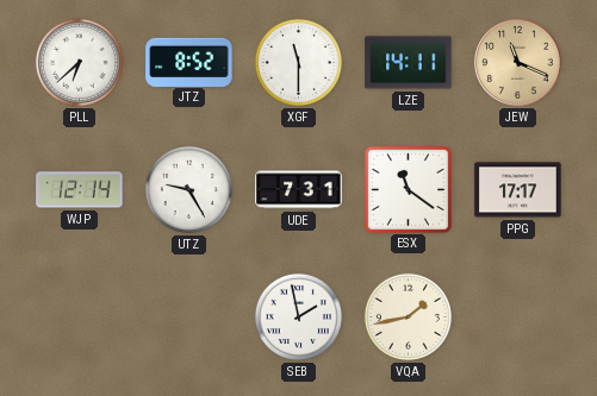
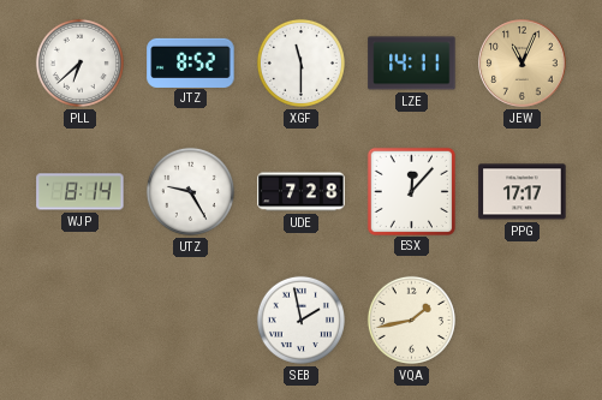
JEW: 11:19 -> 11:04 (523, 64)
WJP: 12:14 -> 8:14 (81, 192)
UDE: 7:31 -> 7:28 (302, 192)
ESX: 11:21 -> 12:07 (411, 191)
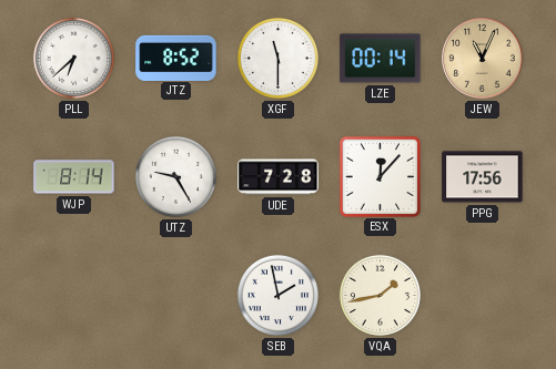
LZE: 14:11 -> 00:14 (381, 59)
PPG: 17:17 -> 17:56 (483, 177)
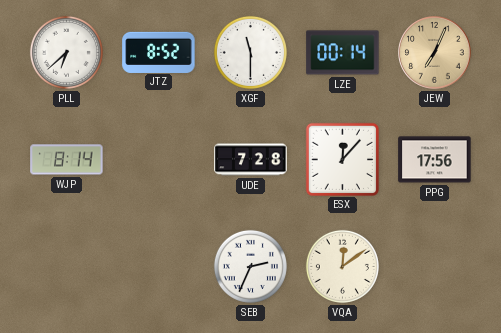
JEW: 11:04 -> 7:04 (435, 53)
UTZ: 9:25 -> none (175, 176)
SEB: 1:58 -> 2:34 (250, 266)
VQA: 1:43 -> 12:09 (342, 266)
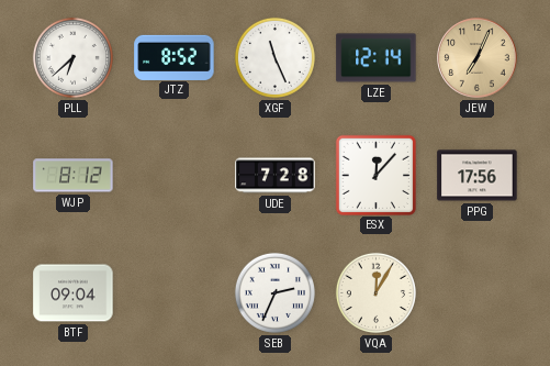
XGF: 11:30 -> 11:26 (274, 57)
LZE: 00:14 -> 12:14 (377, 58)
WJP: 8:14 -> 8:12 (74, 176)
BTF: none -> 09:04 (74, 293)
VQA: 12:09 -> 12:05 (375, 292)
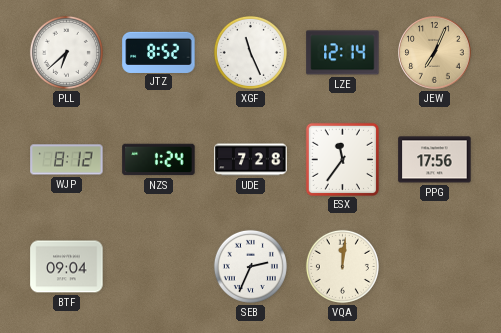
NZS: none -> 1:24 (159, 160)
ESX: 12:07 -> 11:36 (342, 159)
VQA: 12:05 -> 12:01 (342, 266)
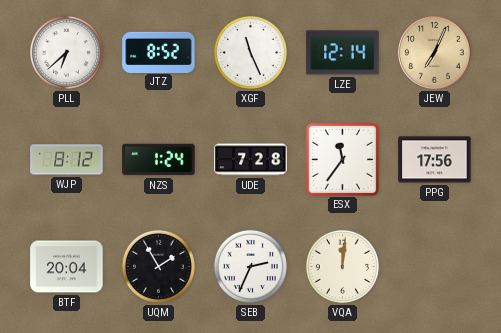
BTF: 09:04 -> 20:04 (67, 267)
UQM: none -> 1:55 (158, 266)
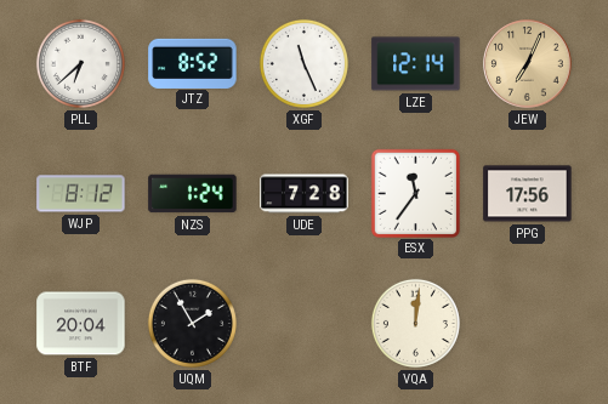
SEB: 2:34 -> none (250, 266)
